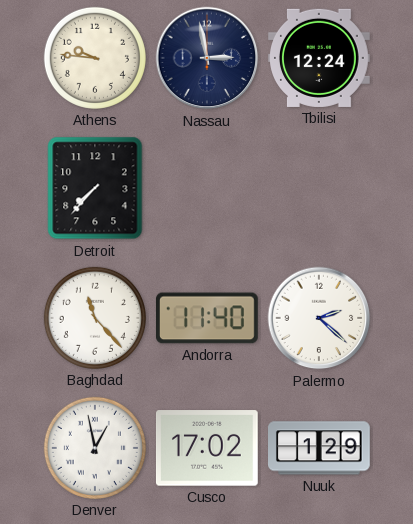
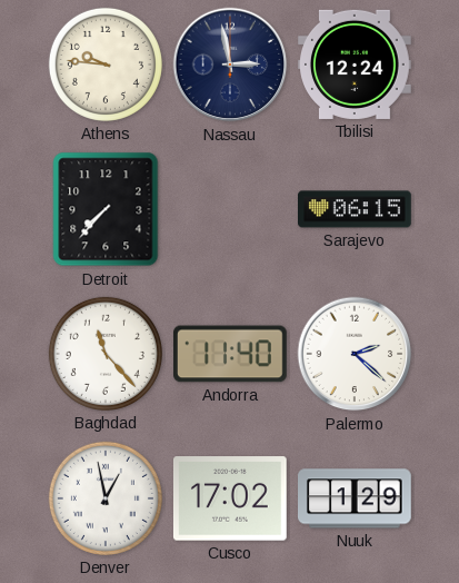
Sarajevo: none -> 06:15 (356, 209)
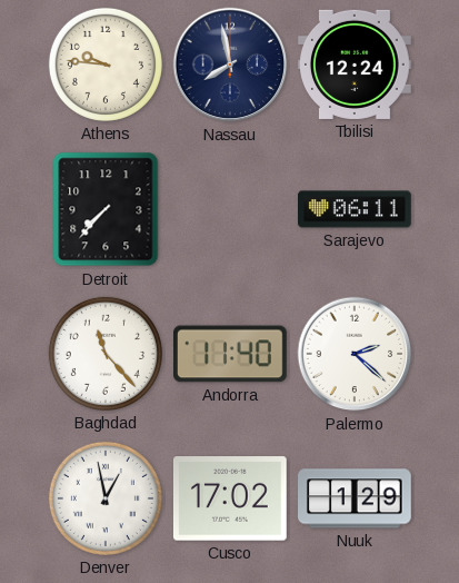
Nassau: 2:58 -> 7:58 (230, 65)
Sarajevo: 06:15 -> 06:11 (356, 209)
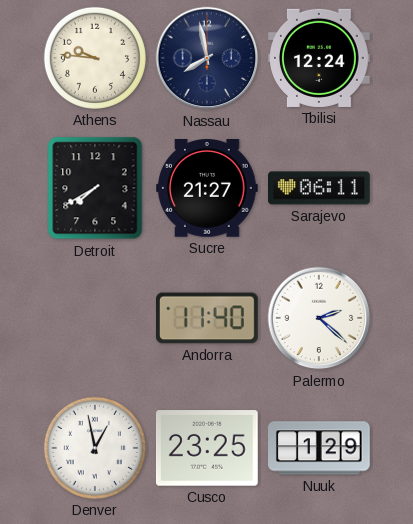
Detroit: 7:37 -> 7:40 (95, 188)
Sucre: none -> 21:27 (208, 189)
Baghdad: 11:23 -> none (106, 354)
Cusco: 17:02 -> 23:25 (207, 448)
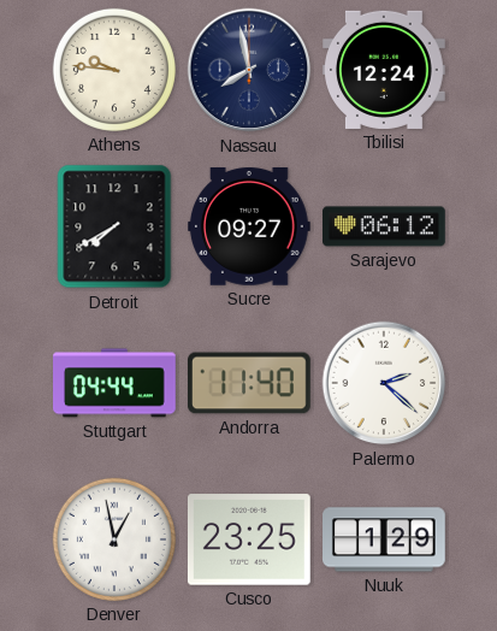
Sucre: 21:27 -> 09:27 (250, 228)
Sarajevo: 06:11 -> 06:12 (385, 226)
Stuttgart: none -> 04:44 (116, 383)
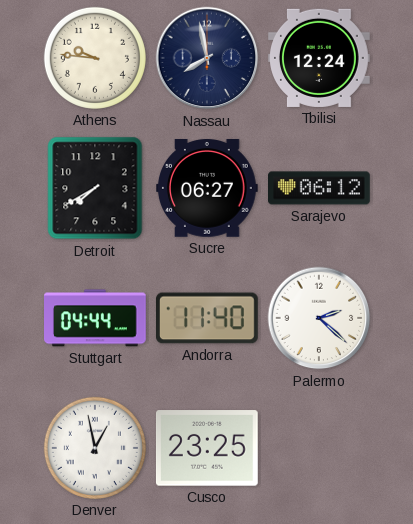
Sucre: 09:27 -> 06:27 (208, 189)
Nuuk: 1:29 -> none (385, 539)
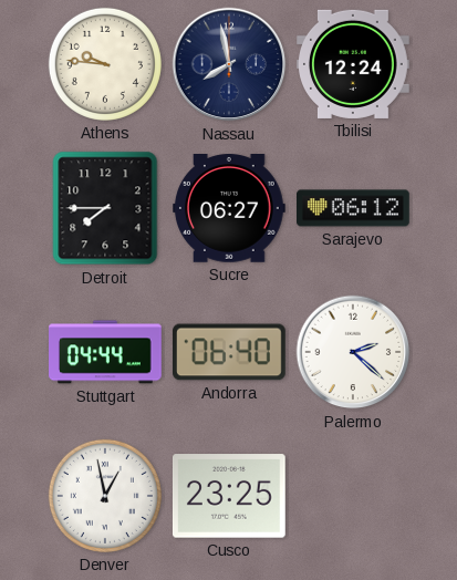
Detroit: 7:40 -> 7:45 (105, 208)
Andorra: 11:40 -> 06:40 (230, 352)
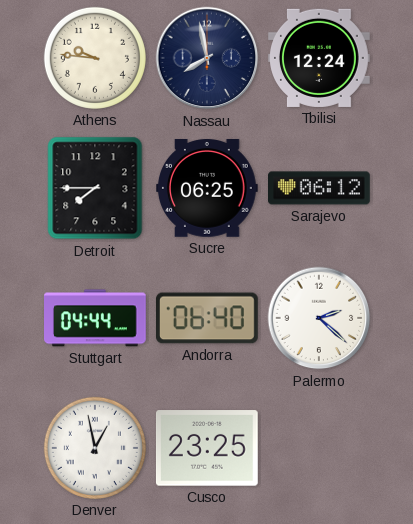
Sucre: 06:27 -> 06:25 (208, 189)
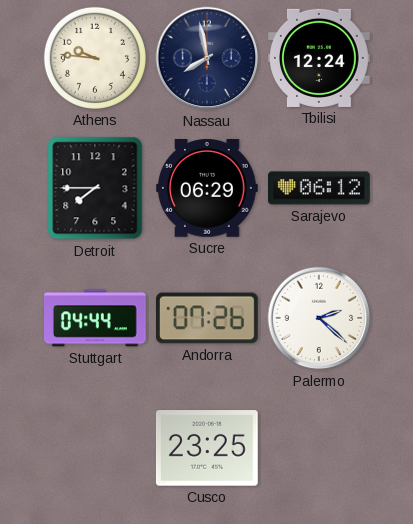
Sucre: 06:25 -> 06:29 (208, 189)
Andorra: 06:40 -> 07:26 (208, 318)
Denver: 12:58 -> none (95, 448)
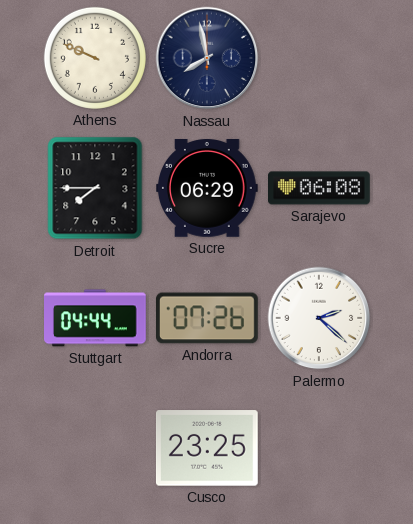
Athens: 9:46 -> 9:49 (95, 58)
Tbilisi: 12:24 -> none (320, 58)
Sarajevo: 06:12 -> 06:08 (320, 188)
